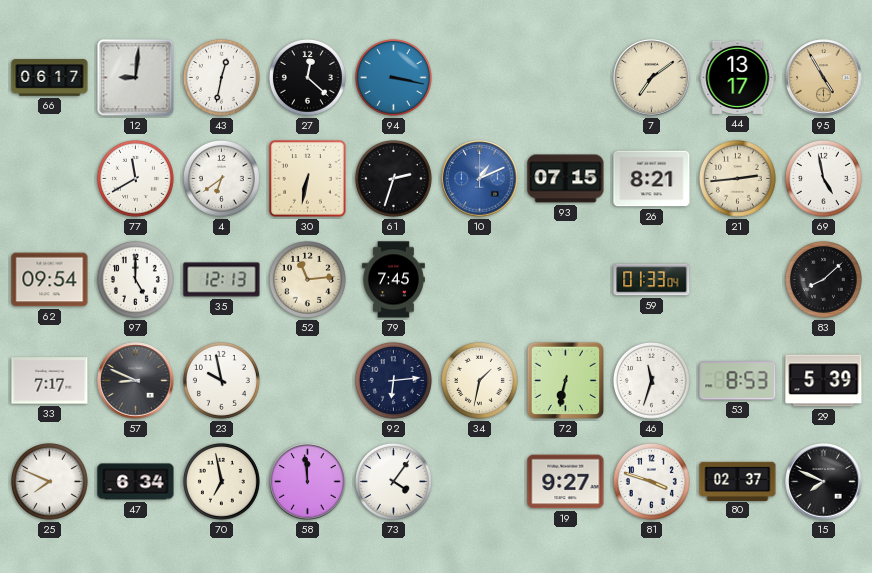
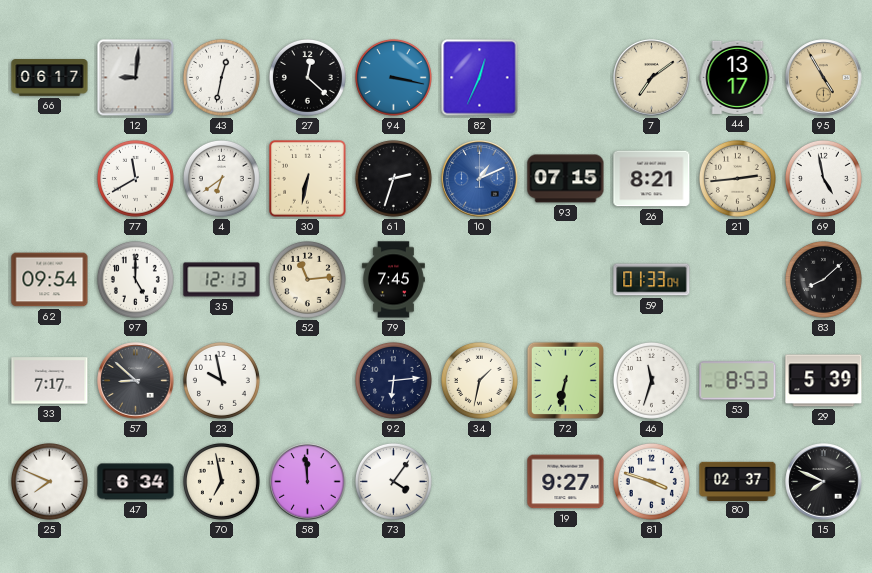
82: none -> 12:34 (480, 78)
57: 8:49 -> 8:52 (136, 381)
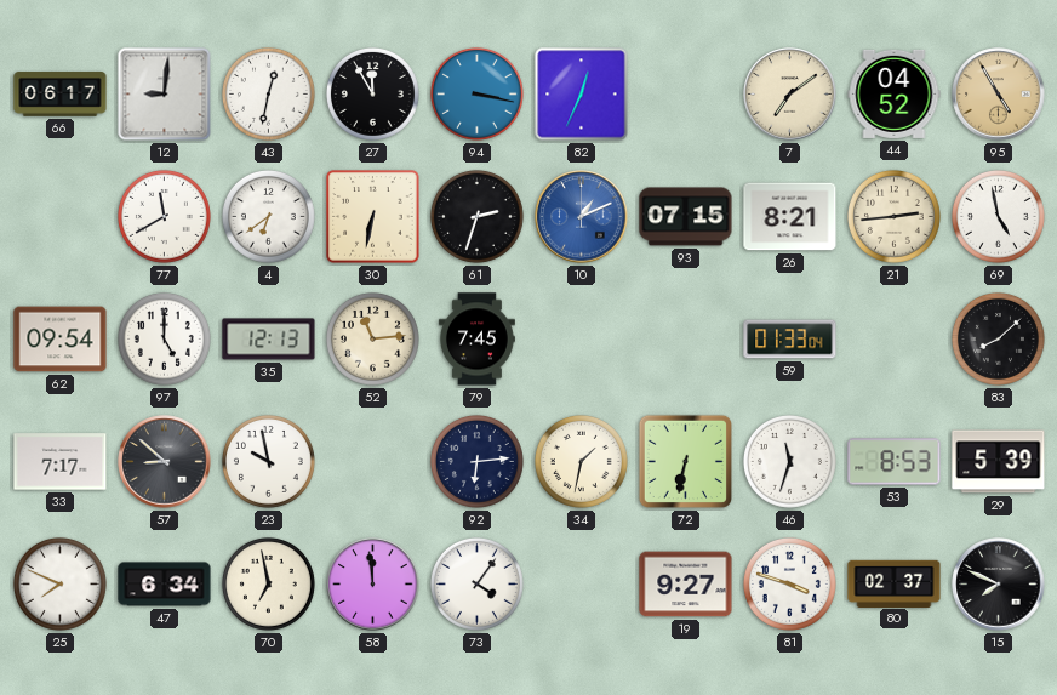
27: 12:22 -> 11:55 (372, 93)
44: 13:17 -> 04:52 (895, 93)
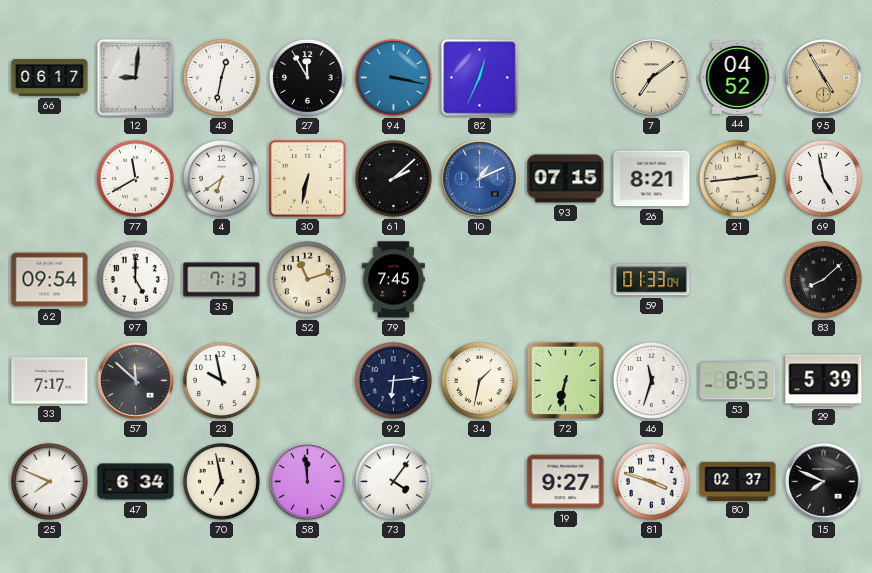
61: 2:33 -> 2:08 (393, 178)
35: 12:13 -> 7:13 (222, 280)
52: 11:14 -> 11:12 (307, 279)
57: 8:52 -> 11:52 (136, 381)
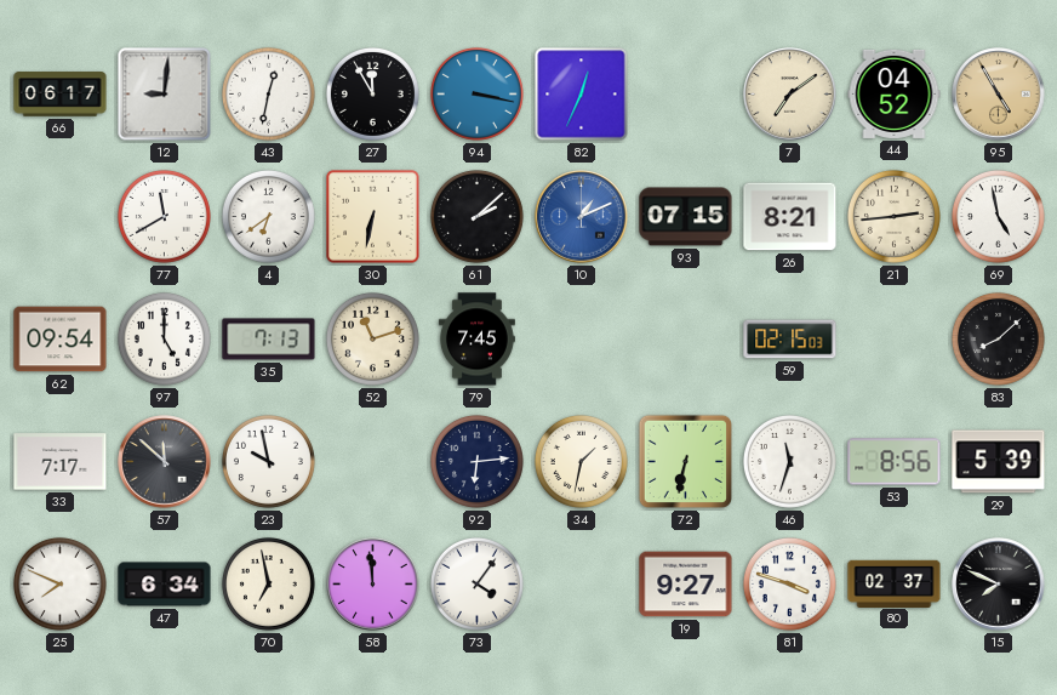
59: 01:33 -> 02:15 (790, 340)
53: 8:53 -> 8:56 (895, 462)
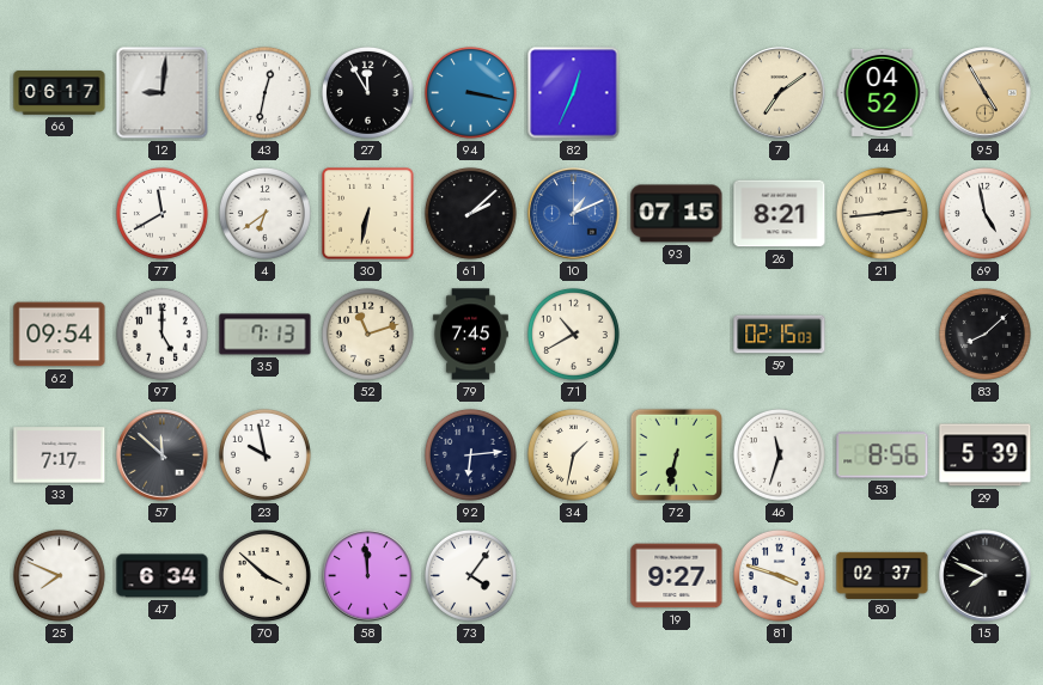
71: none -> 10:40 (573, 334)
70: 6:58 -> 3:52 (264, 575)
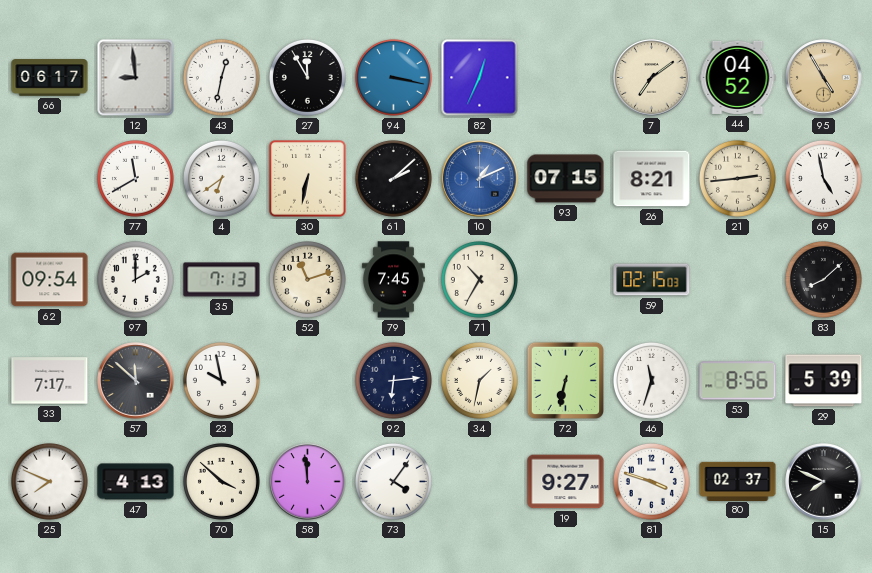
12: 9:01 -> 8:59 (136, 78)
97: 5:00 -> 2:00 (135, 279)
71: 10:40 -> 10:35 (479, 279)
47: 6:34 -> 4:13 (136, 482)
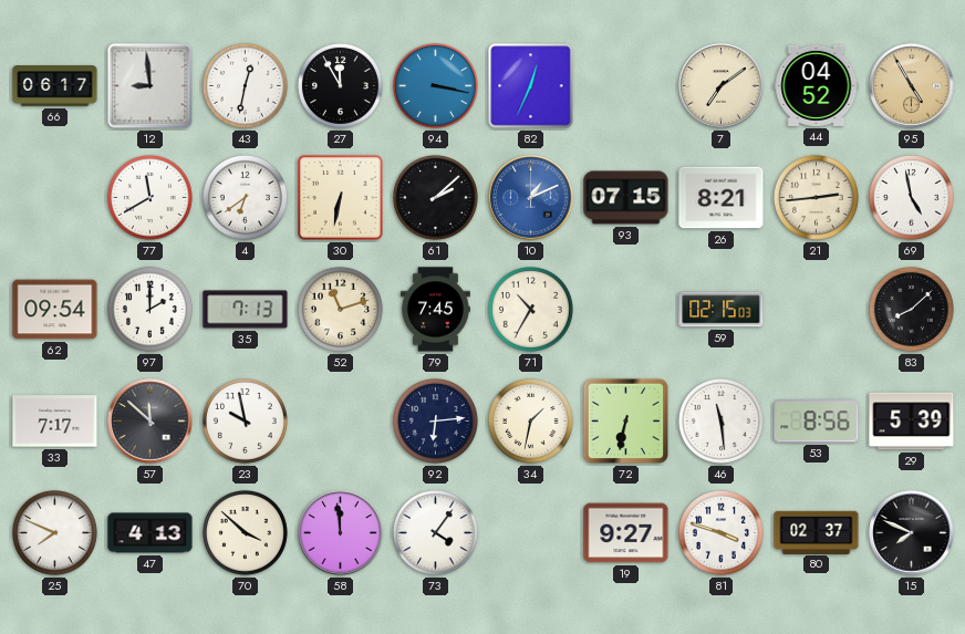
46: 11:33 -> 11:29 (720, 420)
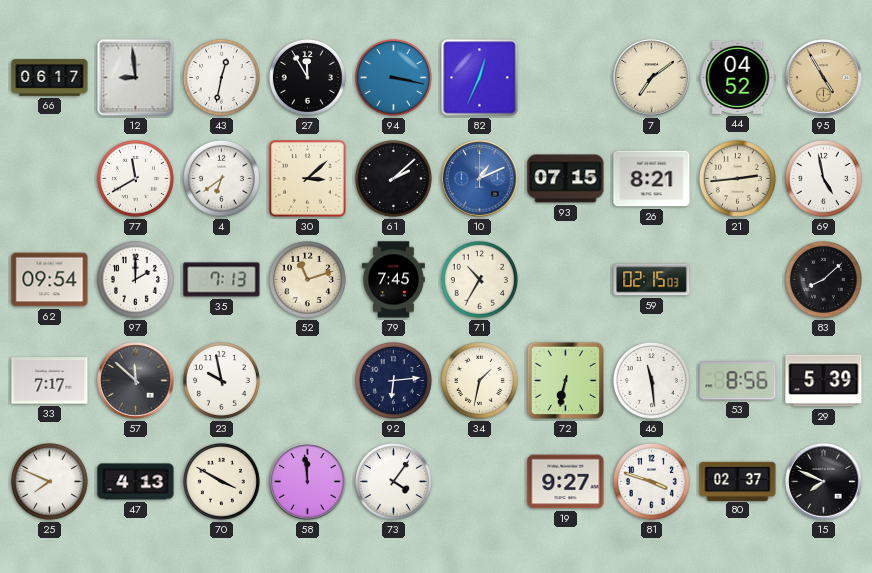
30: 6:32 -> 3:08 (308, 179)
70: 3:52 -> 3:50 (221, 481)
